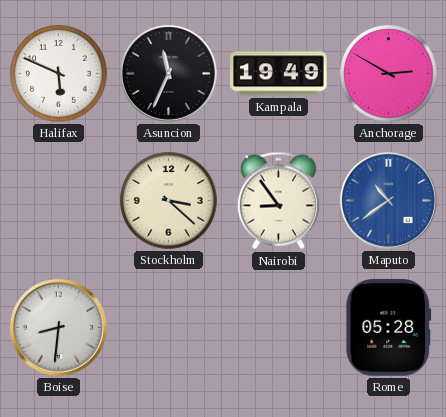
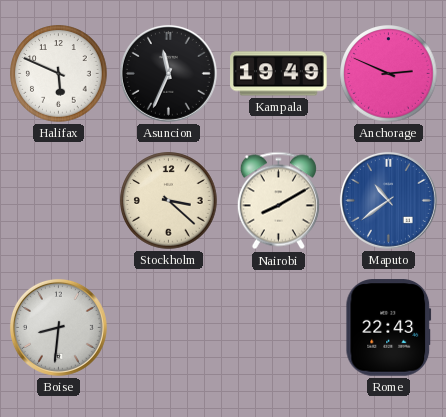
Anchorage: 2:50 -> 2:49 (389, 74)
Nairobi: 8:54 -> 8:10 (278, 201)
Rome: 05:28 -> 22:43 (389, 328)
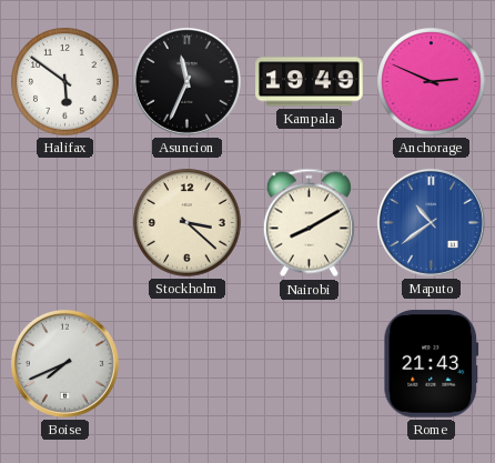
Halifax: 5:49 -> 5:51 (65, 82)
Boise: 8:31 -> 7:41 (64, 363)
Rome: 22:43 -> 21:43 (432, 364)
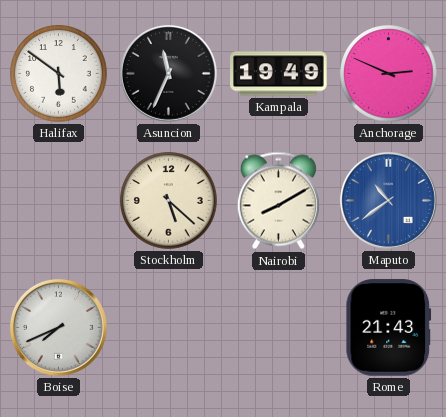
Stockholm: 3:22 -> 5:22 (169, 201)
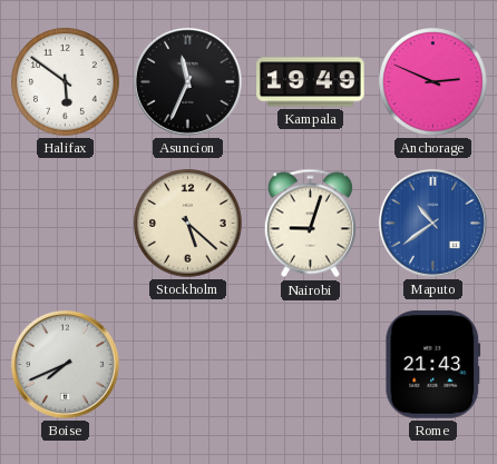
Nairobi: 8:10 -> 9:03 (310, 224)
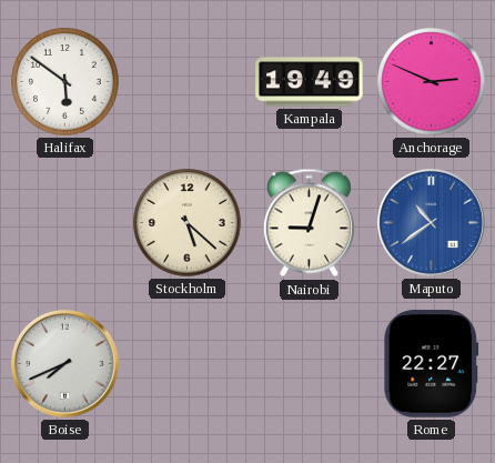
Asuncion: 11:34 -> none (187, 81)
Rome: 21:43 -> 22:27 (432, 364)
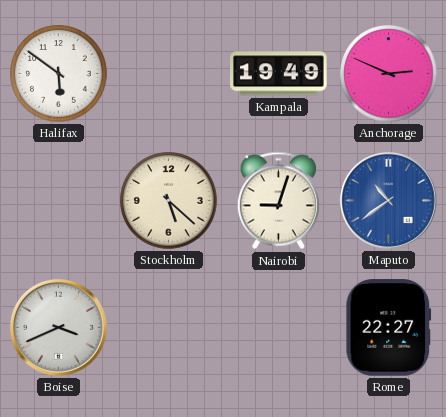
Boise: 7:41 -> 3:41 (58, 327)
